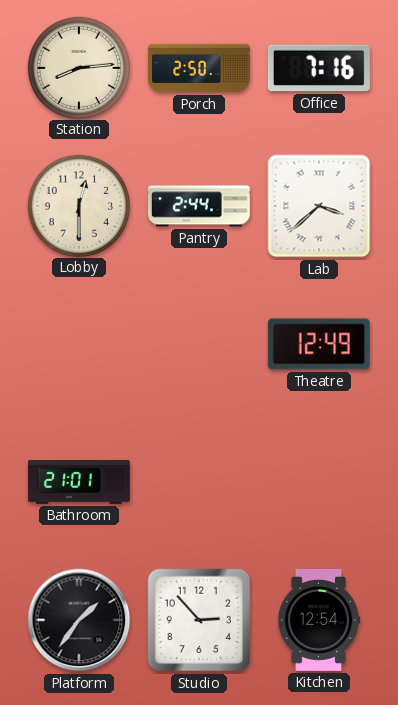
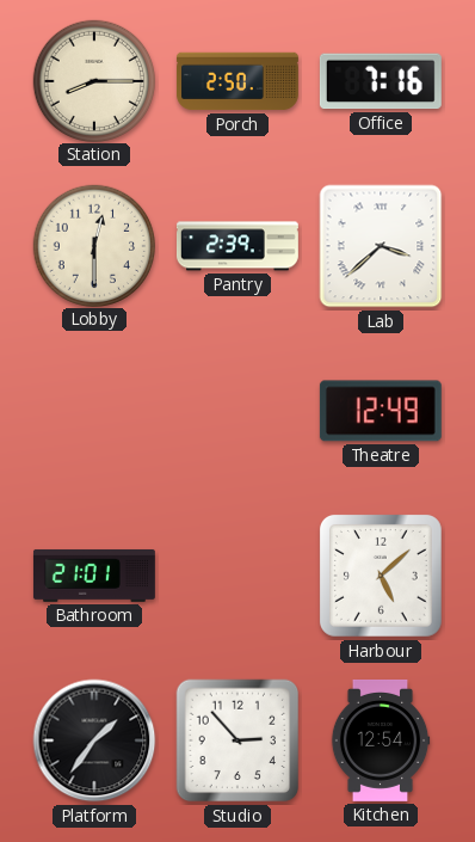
Station: 8:14 -> 8:15 (93, 80)
Pantry: 2:44 -> 2:39 (237, 246)
Harbour: none -> 5:08 (381, 576)
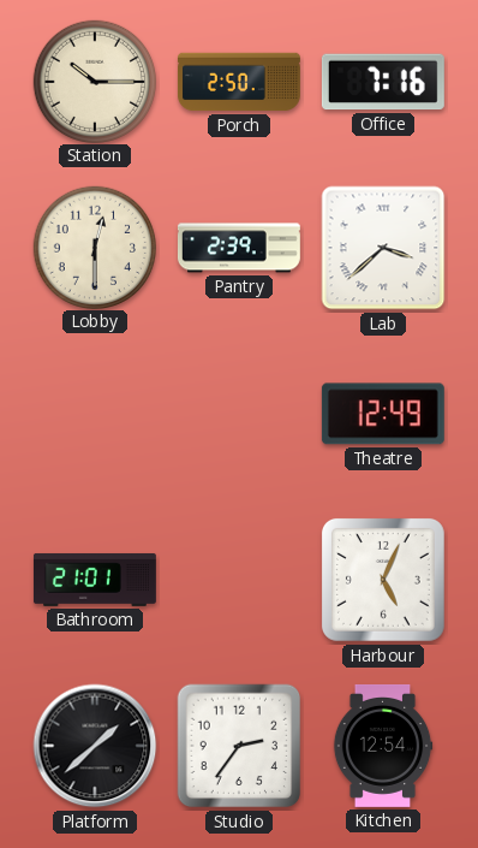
Station: 8:15 -> 10:15 (94, 81)
Harbour: 5:08 -> 5:04 (383, 580)
Platform: 1:36 -> 1:38 (95, 746)
Studio: 2:53 -> 2:36 (239, 746)
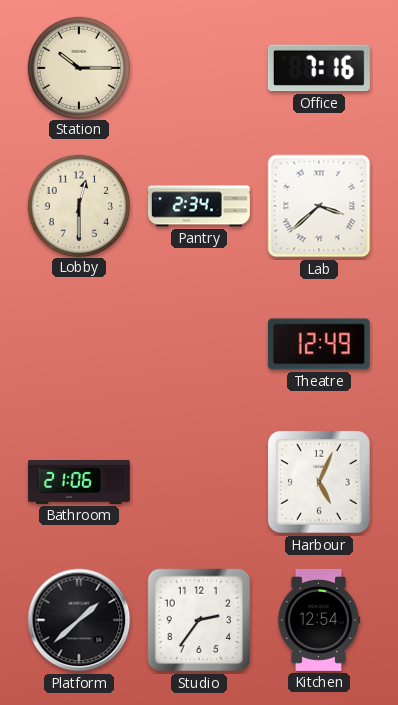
Porch: 2:50 -> none (239, 82)
Pantry: 2:39 -> 2:34 (199, 206)
Bathroom: 21:01 -> 21:06 (79, 482)
